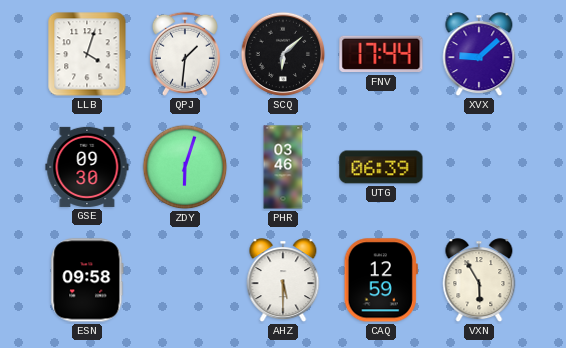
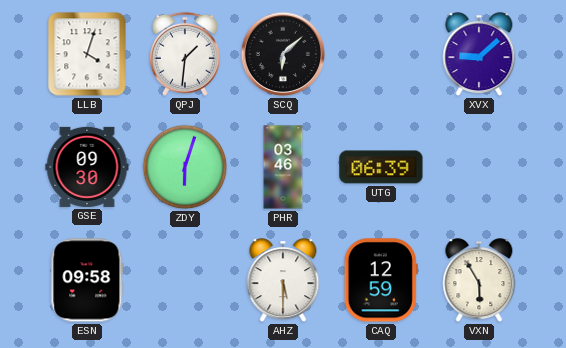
FNV: 17:44 -> none (381, 54)
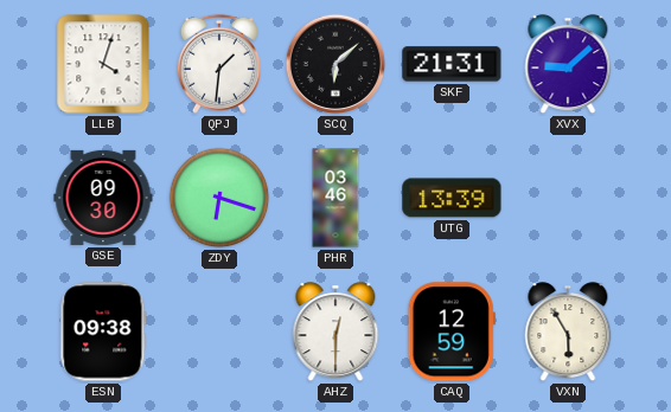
SKF: none -> 21:31 (452, 64)
ZDY: 6:03 -> 6:18 (219, 198)
UTG: 06:39 -> 13:39 (452, 198)
ESN: 09:58 -> 09:38 (103, 331)
AHZ: 5:30 -> 12:30 (335, 333)
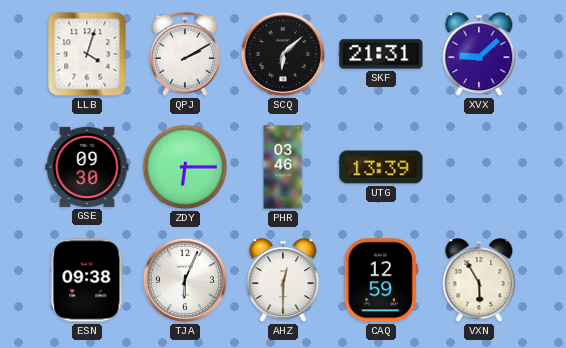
QPJ: 1:31 -> 2:10 (185, 54)
ZDY: 6:18 -> 6:15 (185, 167)
TJA: none -> 6:04 (185, 280)
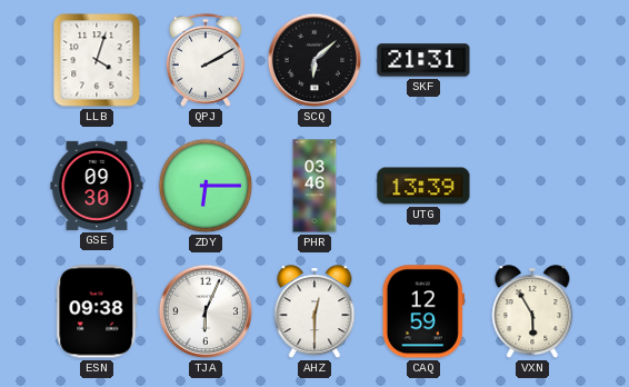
XVX: 9:08 -> none (479, 55)
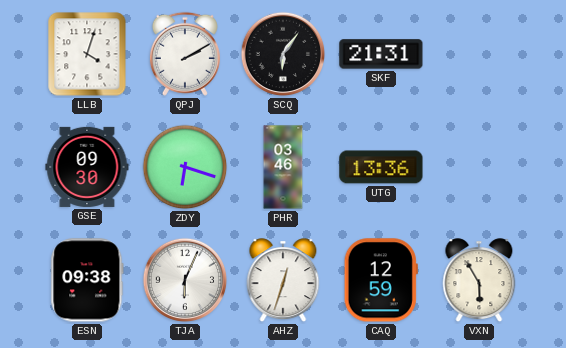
SCQ: 6:08 -> 6:06 (283, 54)
ZDY: 6:15 -> 6:18 (185, 167)
UTG: 13:39 -> 13:36 (381, 167)
AHZ: 12:30 -> 12:33 (283, 281)
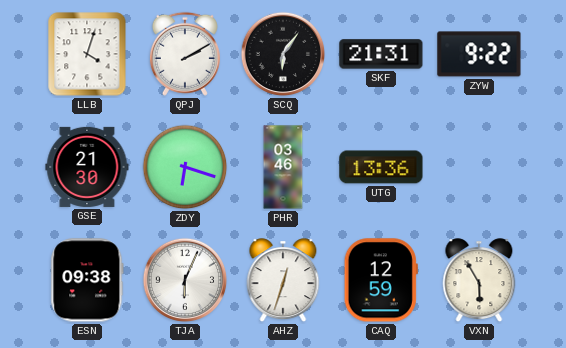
ZYW: none -> 9:22 (479, 54)
GSE: 09:30 -> 21:30 (87, 167)
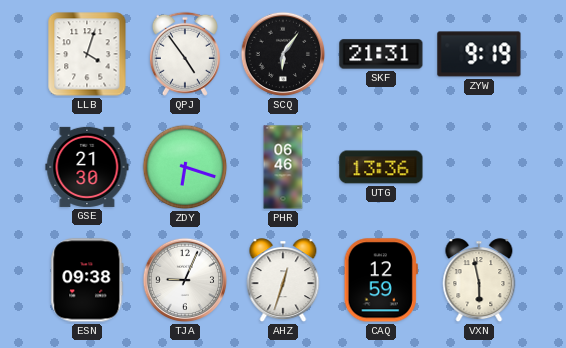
QPJ: 2:10 -> 4:54 (185, 54)
ZYW: 9:22 -> 9:19 (479, 54)
PHR: 03:46 -> 06:46 (283, 167)
TJA: 6:04 -> 9:04 (185, 280)
VXN: 5:55 -> 5:58 (479, 281)
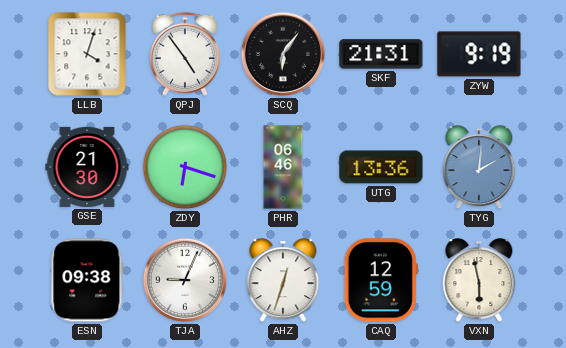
TYG: none -> 2:01 (479, 168)
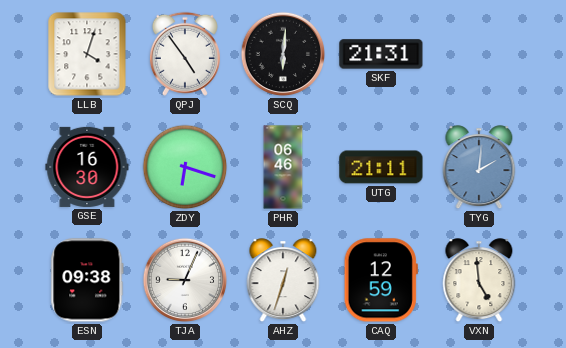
SCQ: 6:06 -> 6:01 (283, 54)
ZYW: 9:19 -> none (479, 54)
GSE: 21:30 -> 16:30 (87, 167)
UTG: 13:36 -> 21:11 (381, 167)
VXN: 5:58 -> 4:59 (479, 281)
